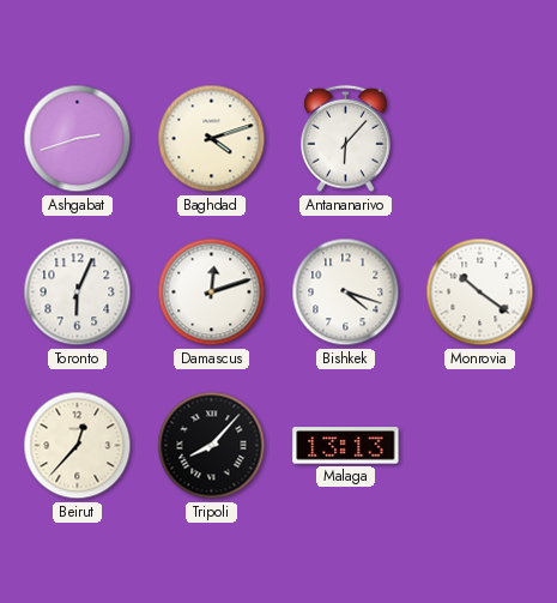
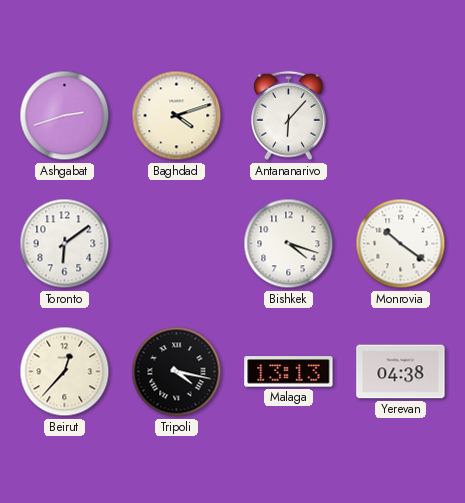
Toronto: 6:04 -> 6:09 (65, 244)
Damascus: 12:12 -> none (212, 293)
Tripoli: 8:07 -> 4:17 (177, 372)
Yerevan: none -> 04:38 (401, 372)
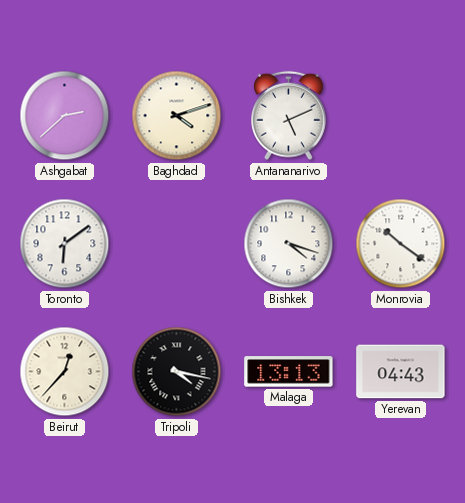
Ashgabat: 2:42 -> 2:38 (65, 116)
Antananarivo: 6:07 -> 5:11 (289, 116)
Yerevan: 04:38 -> 04:43 (401, 372)
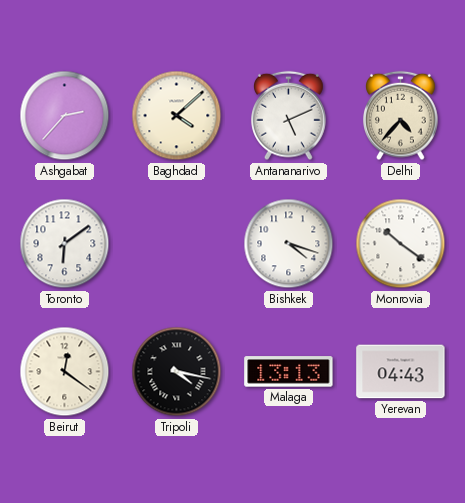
Ashgabat: 2:38 -> 2:37 (65, 116)
Baghdad: 4:12 -> 4:08 (177, 116)
Delhi: none -> 4:37 (401, 116)
Beirut: 12:37 -> 12:21 (65, 372)
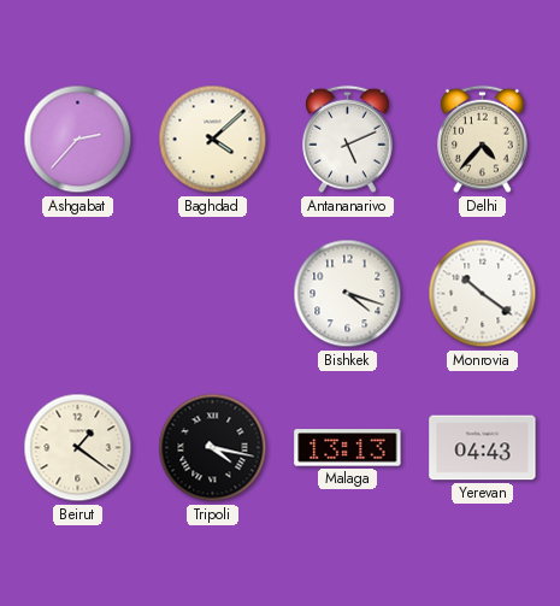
Toronto: 6:09 -> none (65, 244)
Beirut: 12:21 -> 1:21 (78, 448)
